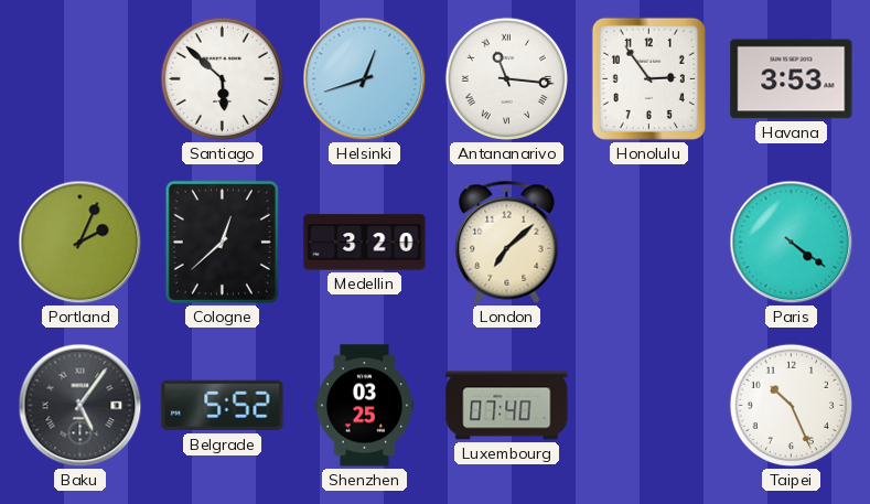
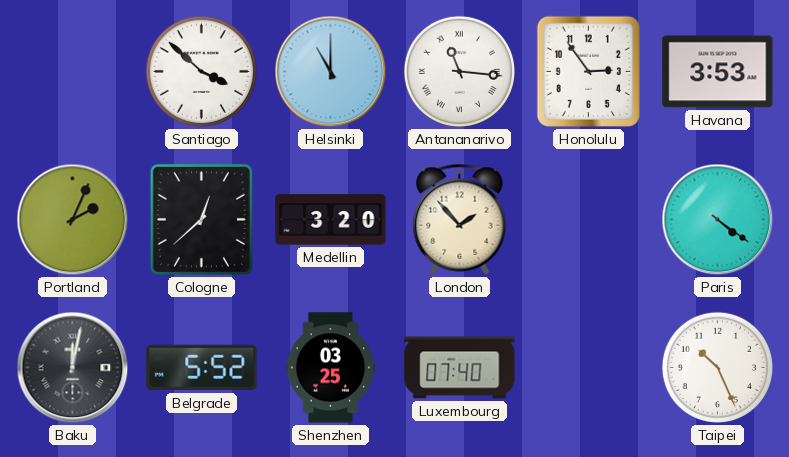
Santiago: 5:52 -> 3:52 (201, 71)
Helsinki: 12:42 -> 11:00 (331, 72)
London: 7:08 -> 1:53 (460, 219)
Baku: 5:06 -> 12:02 (73, 368)
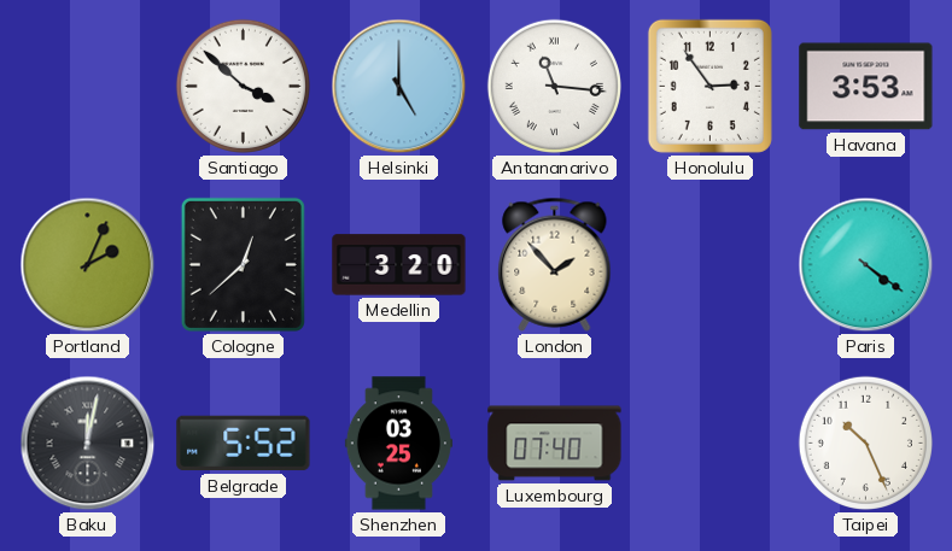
Helsinki: 11:00 -> 5:00 (399, 87)
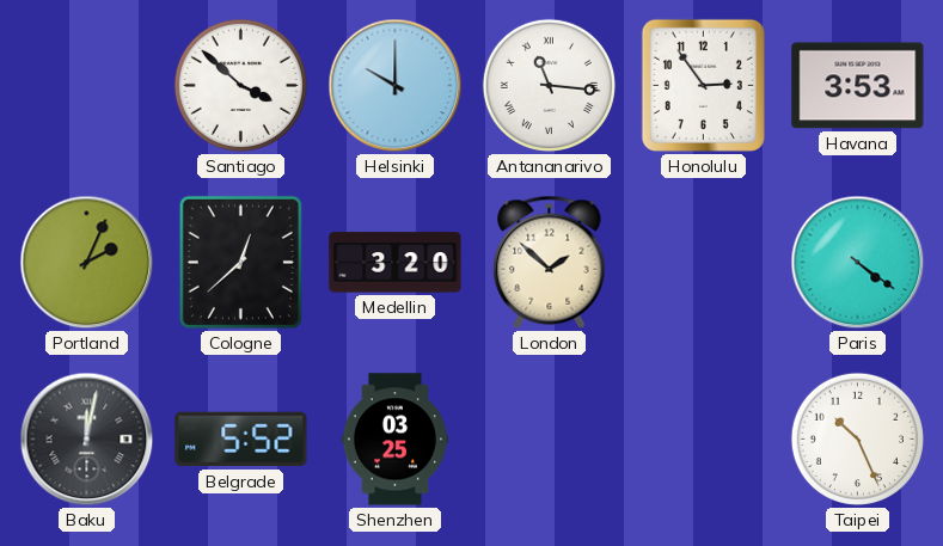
Helsinki: 5:00 -> 10:00 (396, 86)
London: 1:53 -> 1:52 (550, 262)
Luxembourg: 07:40 -> none (555, 444)
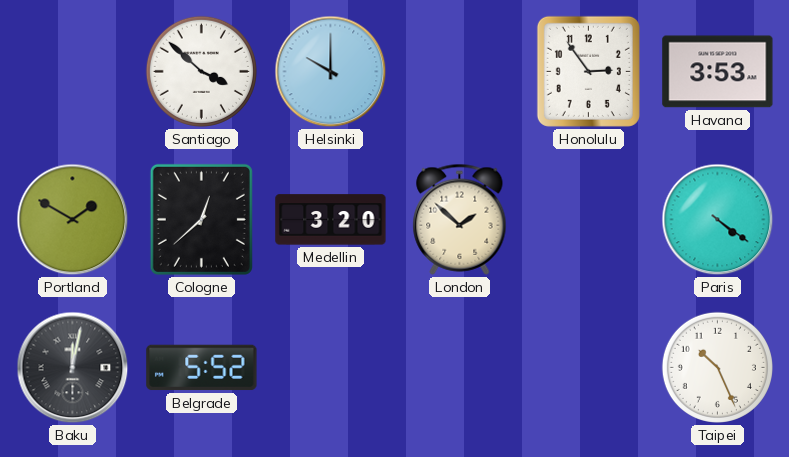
Antananarivo: 11:16 -> none (549, 85)
Portland: 2:04 -> 1:50 (73, 220)
Shenzhen: 03:25 -> none (394, 440)
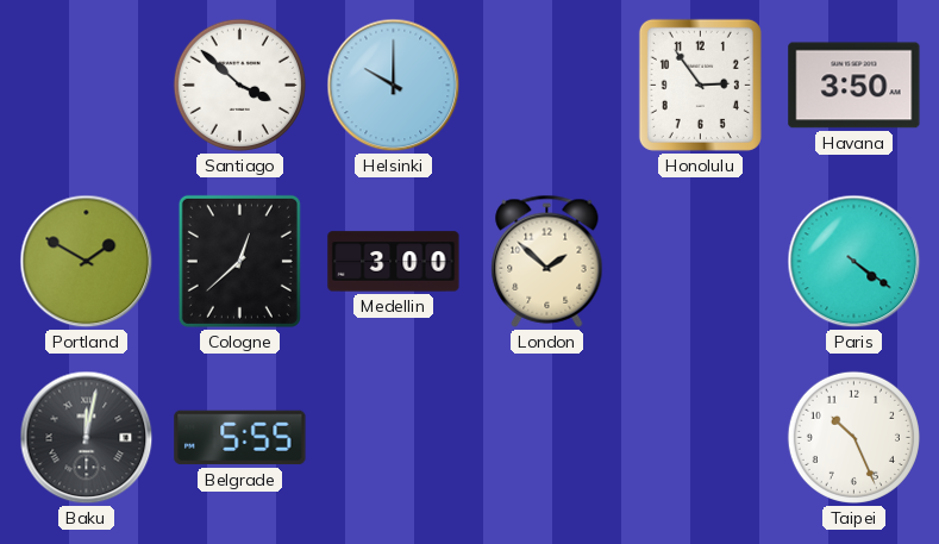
Havana: 3:53 -> 3:50 (855, 86)
Medellin: 3:20 -> 3:00 (394, 262)
Belgrade: 5:52 -> 5:55 (240, 438)
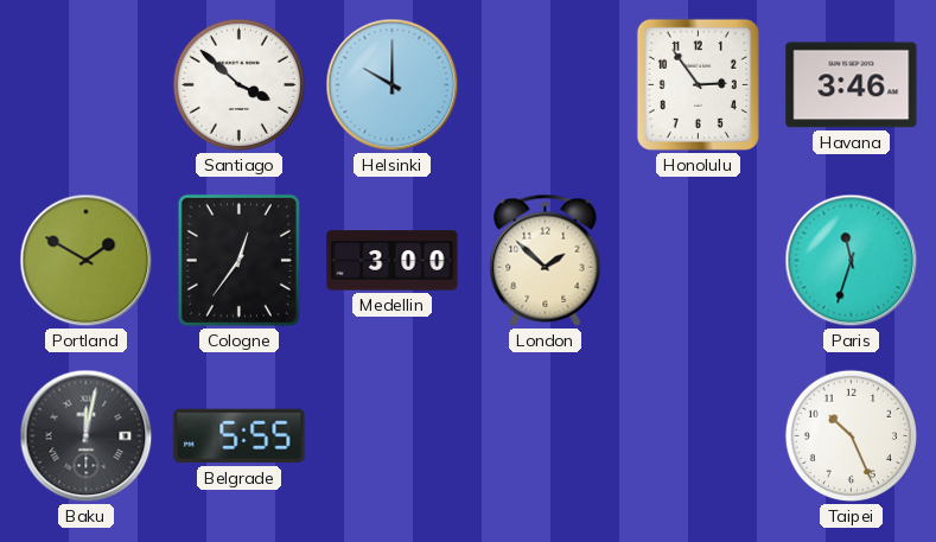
Havana: 3:50 -> 3:46 (852, 85)
Cologne: 12:38 -> 12:36 (238, 260)
Paris: 4:21 -> 11:33 (852, 261)
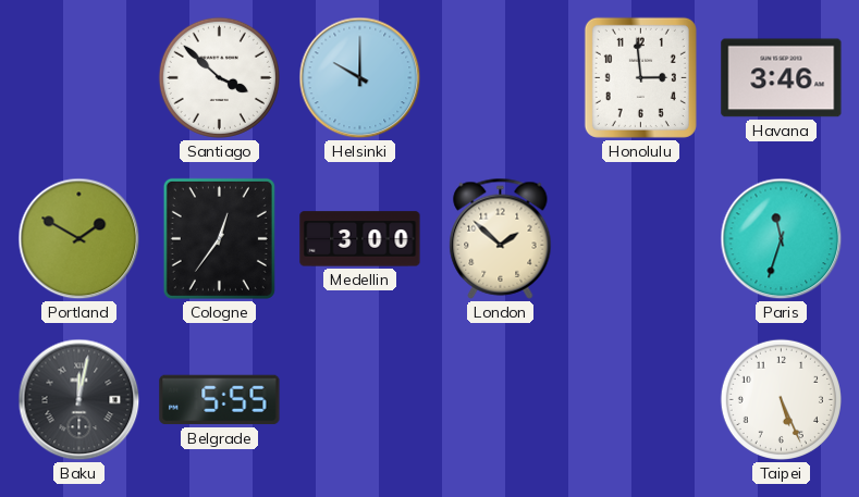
Honolulu: 2:54 -> 2:59 (640, 77)
Taipei: 10:26 -> 5:26 (781, 399)
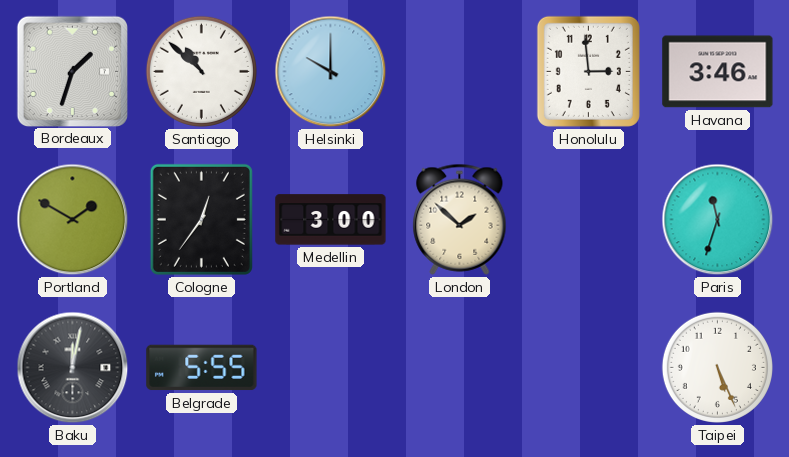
Bordeaux: none -> 1:33 (72, 71)
Santiago: 3:52 -> 10:52 (201, 71)
